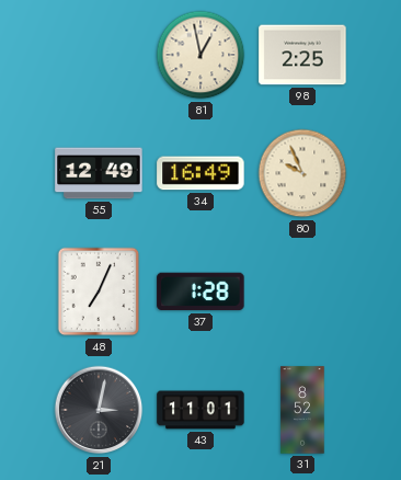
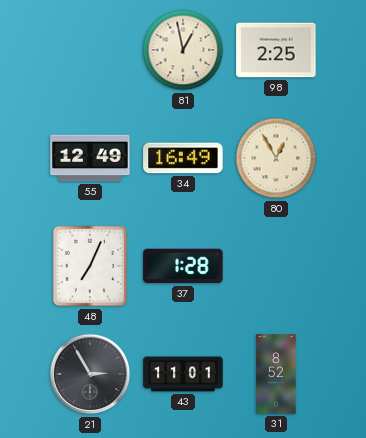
80: 9:56 -> 12:55 (276, 158)
21: 3:02 -> 2:55 (90, 374)
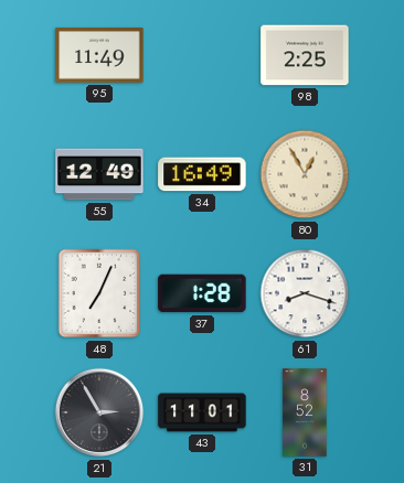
95: none -> 11:49 (99, 55)
81: 12:58 -> none (183, 50)
61: none -> 8:18 (305, 293)
